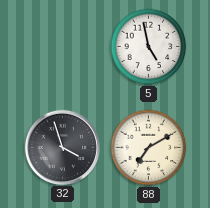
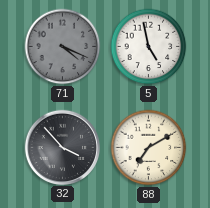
71: none -> 4:19 (63, 47)
32: 3:57 -> 3:53 (62, 147)
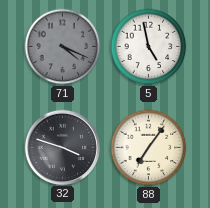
32: 3:53 -> 3:48 (62, 147)
88: 7:10 -> 7:06 (149, 148)
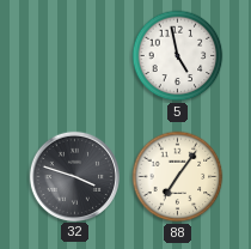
71: 4:19 -> none (63, 47)
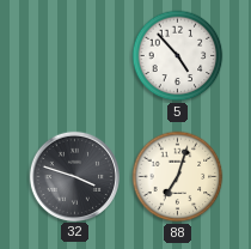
5: 4:58 -> 4:53 (178, 56)
88: 7:06 -> 7:03 (178, 177)
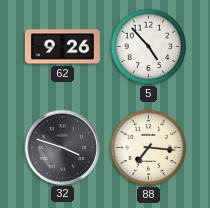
62: none -> 9:26 (63, 47)
88: 7:03 -> 7:16 (149, 148)
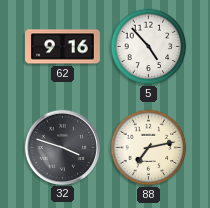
62: 9:26 -> 9:16 (63, 47)
88: 7:16 -> 7:13 (149, 148)
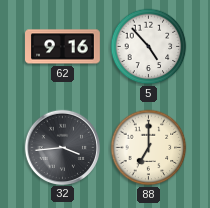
32: 3:48 -> 3:44 (62, 147)
88: 7:13 -> 7:00 (149, 148)
